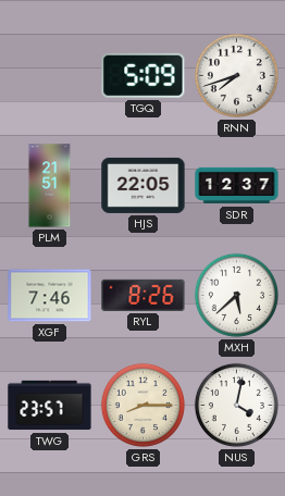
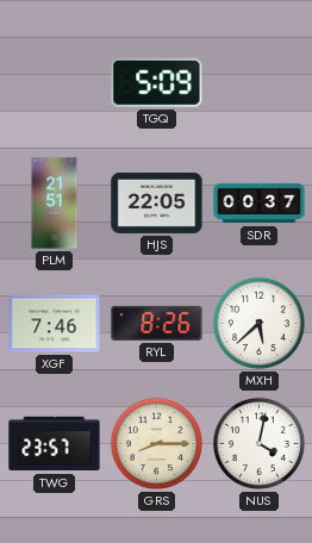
RNN: 7:42 -> none (236, 75)
SDR: 12:37 -> 00:37 (260, 204)
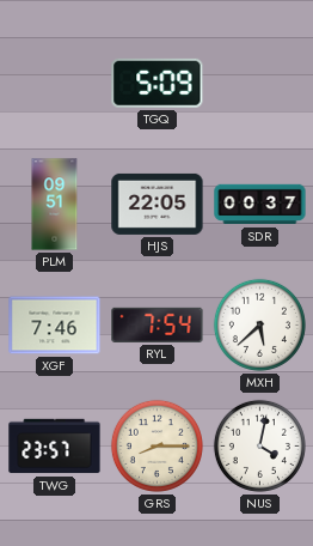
PLM: 21:51 -> 09:51 (55, 205)
RYL: 8:26 -> 7:54 (158, 324)
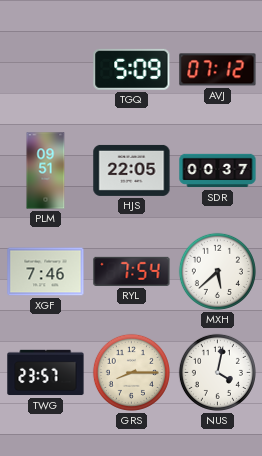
AVJ: none -> 07:12 (218, 70)
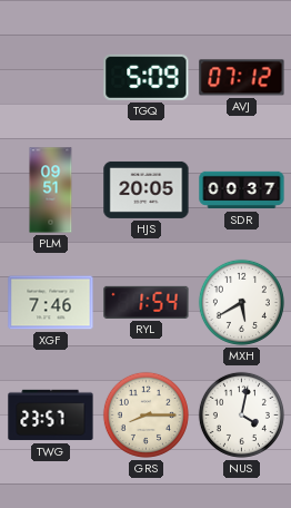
HJS: 22:05 -> 20:05 (147, 189)
RYL: 7:54 -> 1:54 (147, 302)
MXH: 5:38 -> 5:40 (241, 302)
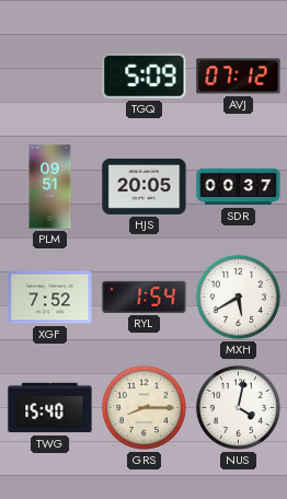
XGF: 7:46 -> 7:52 (50, 298)
TWG: 23:57 -> 15:40 (50, 408)
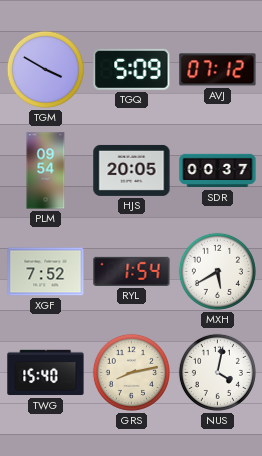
TGM: none -> 3:50 (45, 69)
PLM: 09:51 -> 09:54 (46, 171)
GRS: 8:15 -> 8:13 (131, 372)
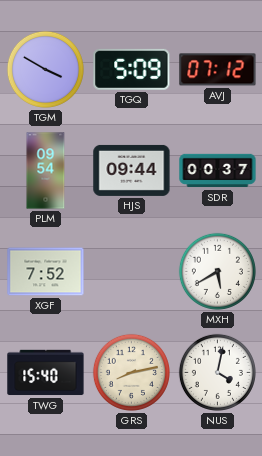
HJS: 20:05 -> 09:44 (132, 170)
RYL: 1:54 -> none (132, 271)
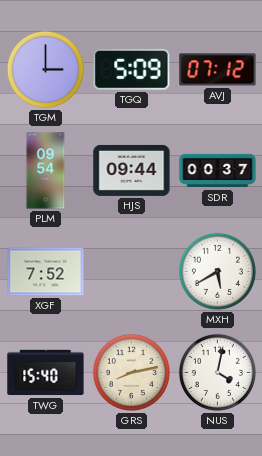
TGM: 3:50 -> 3:00 (45, 69)
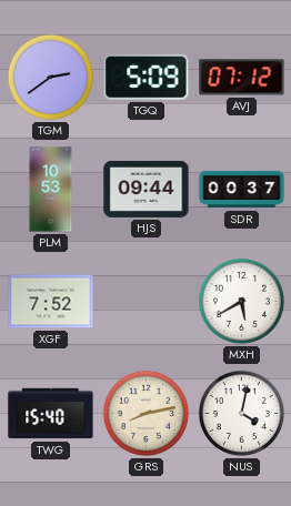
TGM: 3:00 -> 2:39 (50, 77)
PLM: 09:54 -> 10:53 (51, 190)
